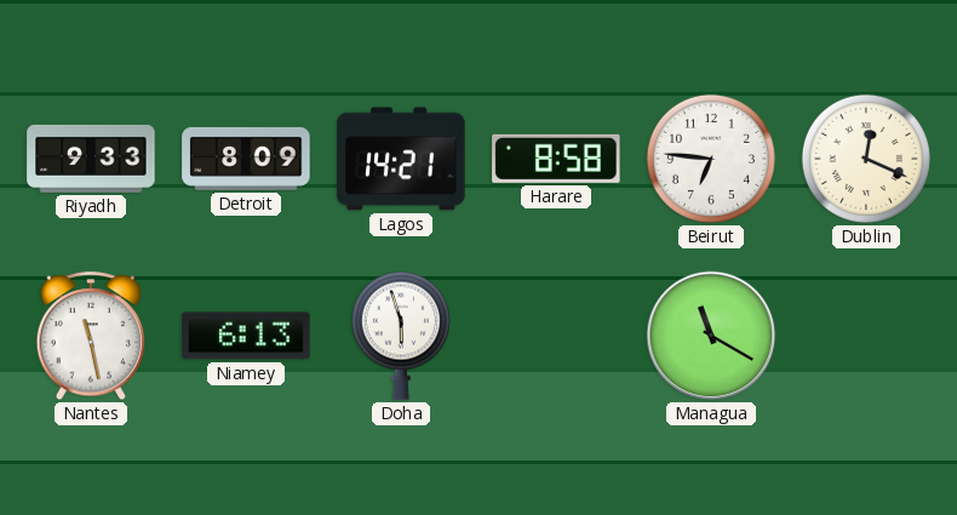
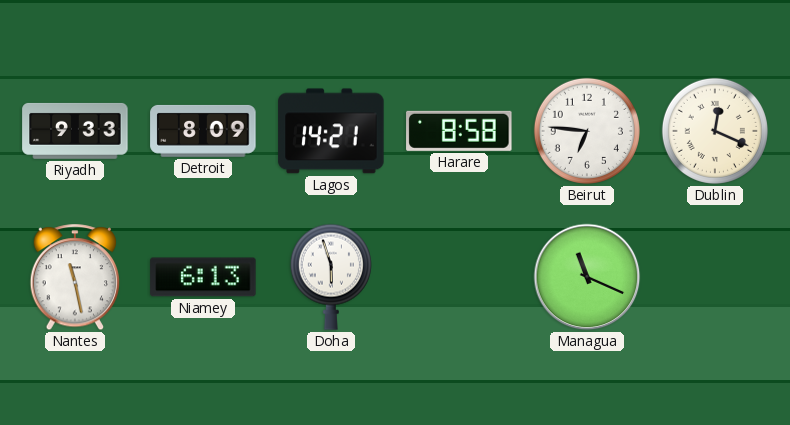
Managua: 11:20 -> 11:19 (587, 277)
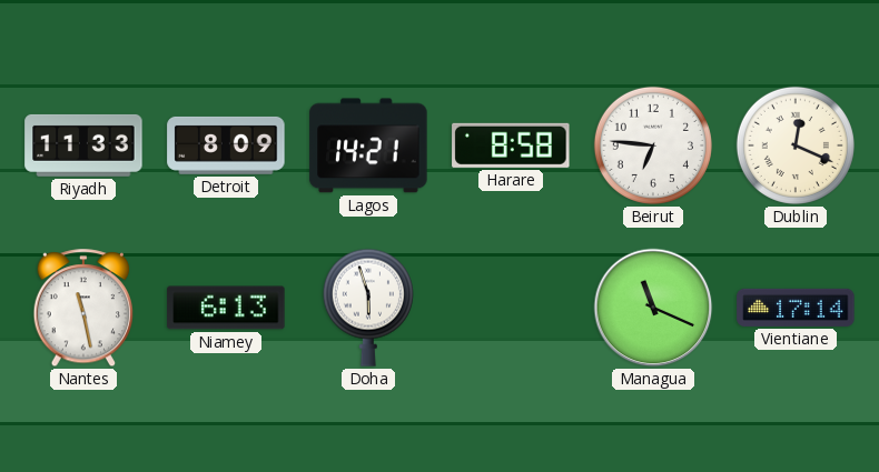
Riyadh: 9:33 -> 11:33 (83, 145)
Vientiane: none -> 17:14 (796, 308)
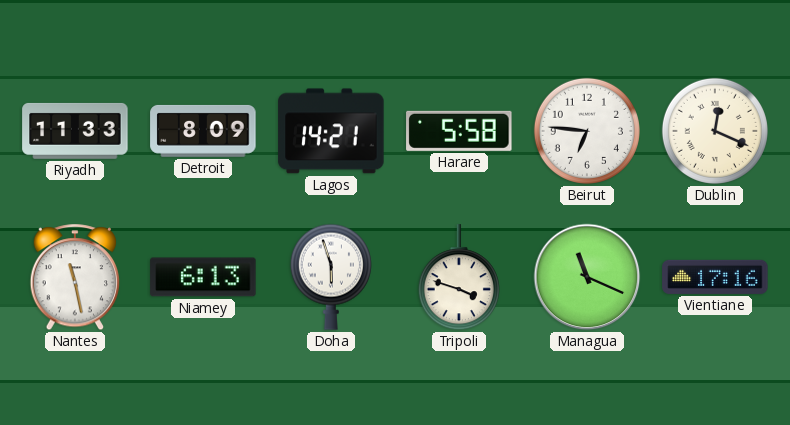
Harare: 8:58 -> 5:58 (459, 131)
Tripoli: none -> 3:48 (459, 278)
Vientiane: 17:14 -> 17:16 (715, 277)
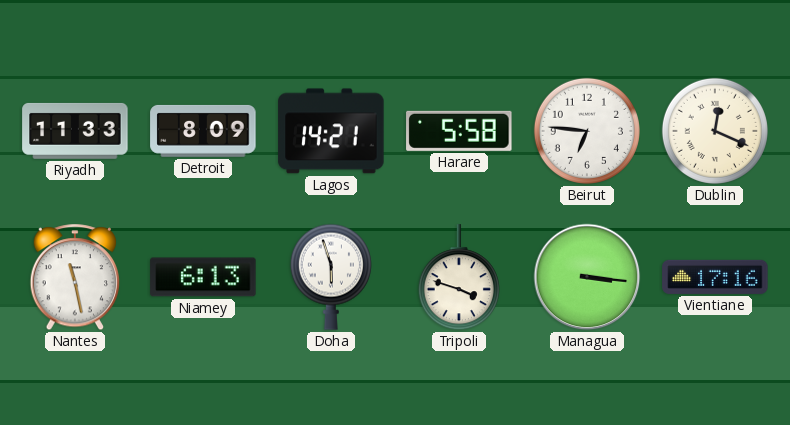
Managua: 11:19 -> 3:16 (587, 277)
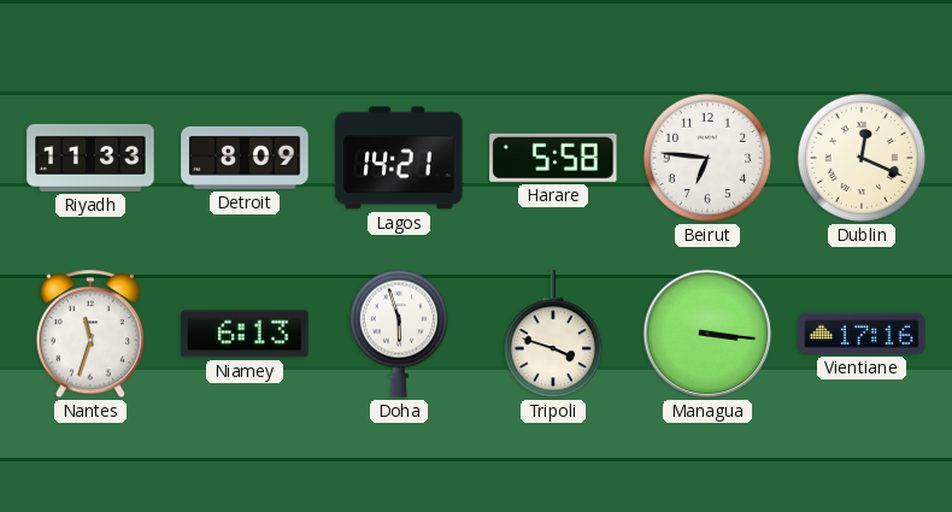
Nantes: 11:28 -> 11:33 (90, 335)
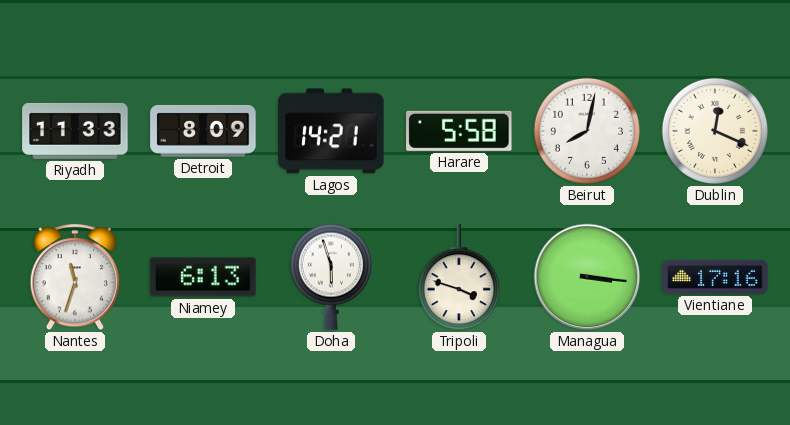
Beirut: 6:46 -> 8:02 (587, 131)
